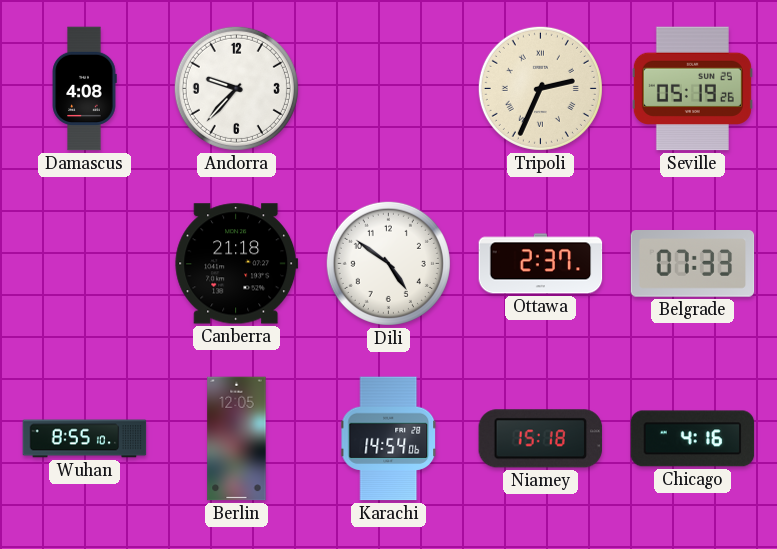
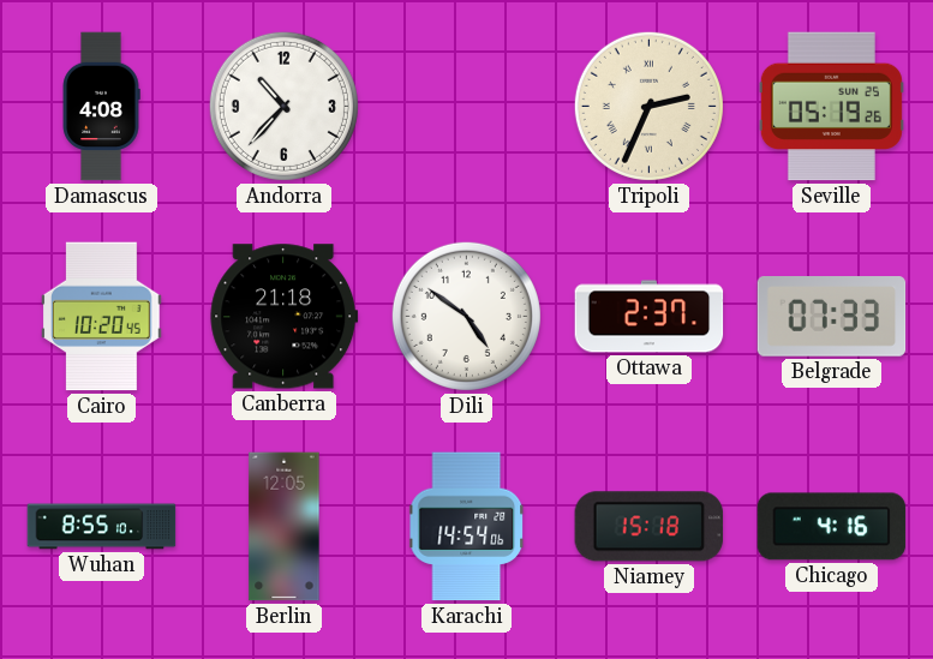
Andorra: 9:37 -> 10:37 (283, 106)
Cairo: none -> 10:20 (102, 317)
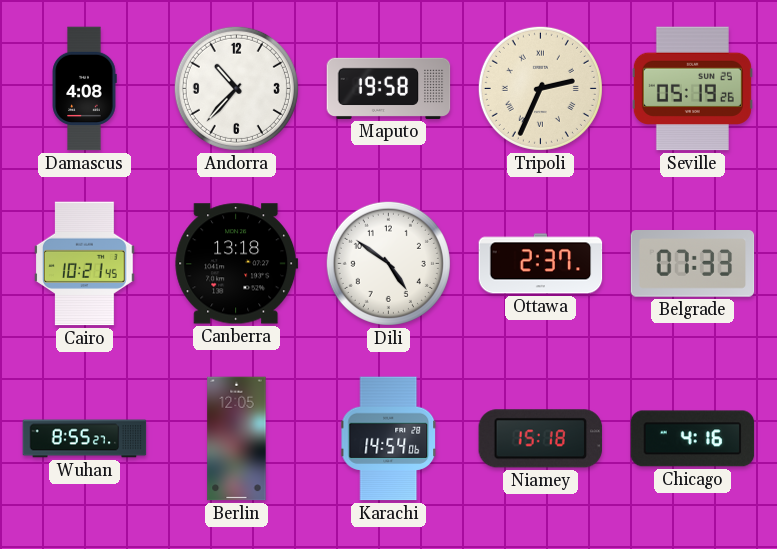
Maputo: none -> 19:58 (389, 88)
Cairo: 10:20 -> 10:21 (85, 264)
Canberra: 21:18 -> 13:18 (237, 264)
Wuhan: 8:55:10 -> 8:55:27 (85, 439)
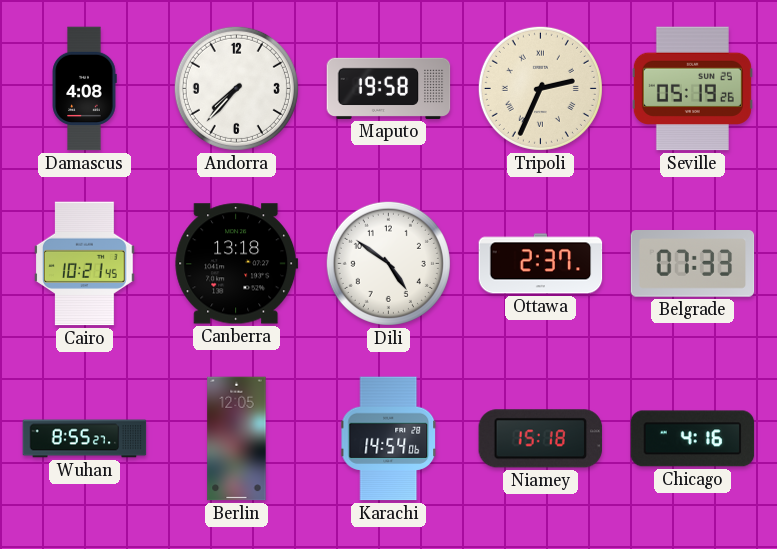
Andorra: 10:37 -> 7:37 (236, 88)
